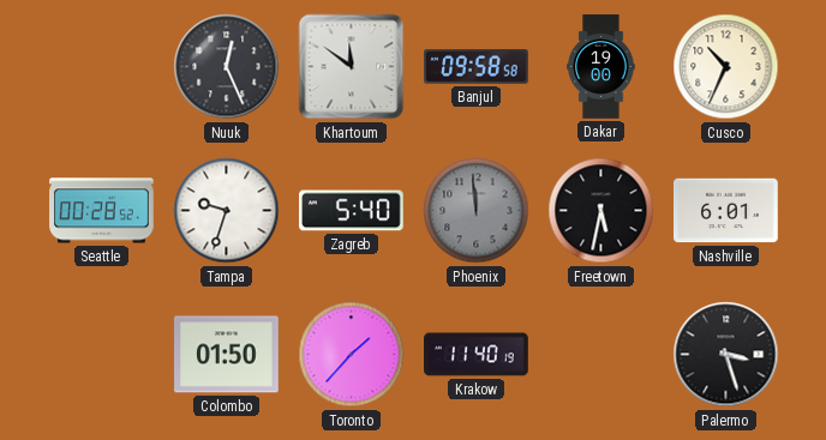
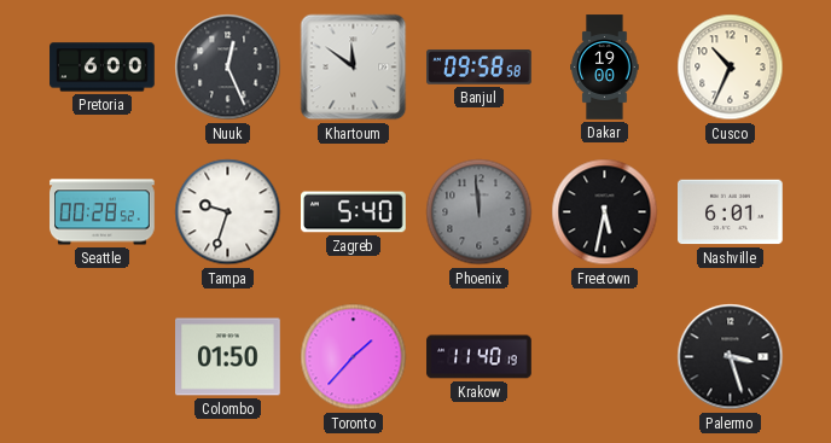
Pretoria: none -> 6:00 (103, 68)
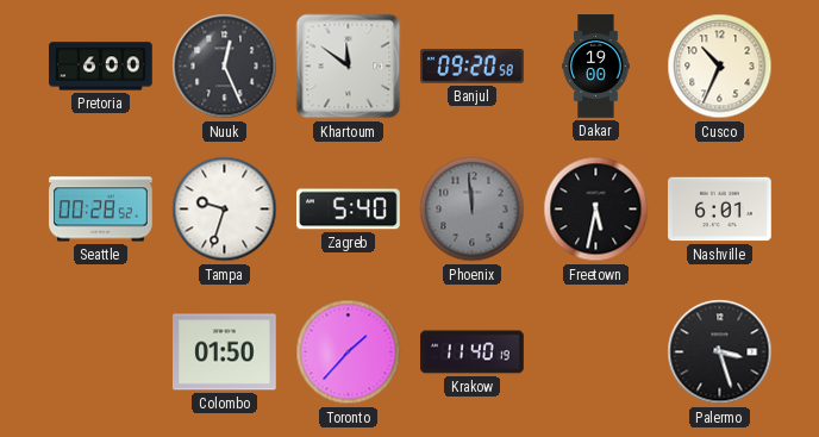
Banjul: 09:58 -> 09:20 (473, 67)
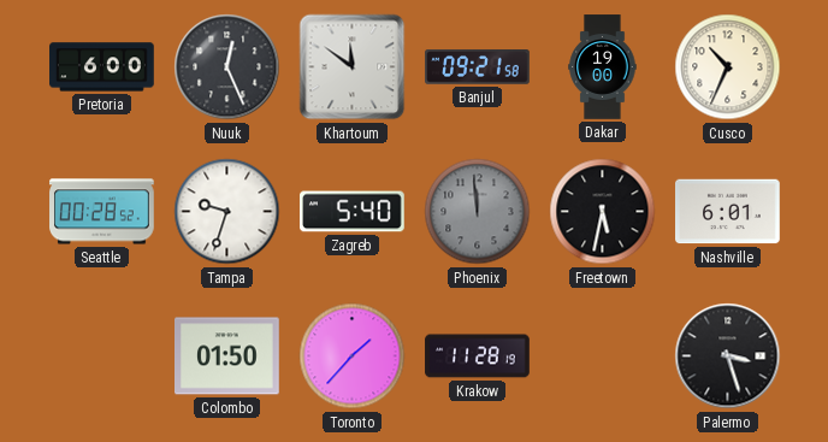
Banjul: 09:20 -> 09:21 (478, 67)
Krakow: 11:40 -> 11:28 (478, 356)
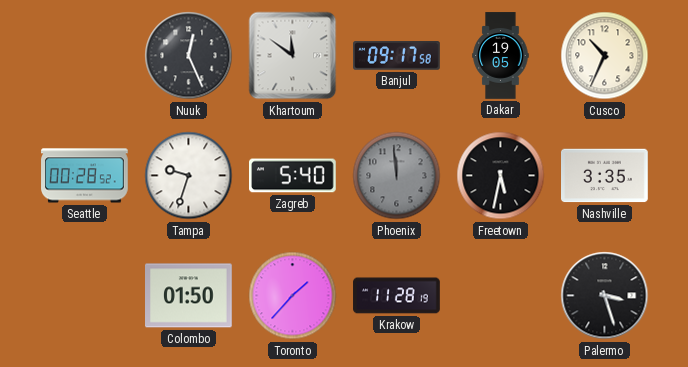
Pretoria: 6:00 -> none (102, 67)
Banjul: 09:21 -> 09:17 (397, 56)
Dakar: 19:00 -> 19:05 (501, 56)
Nashville: 6:01 -> 3:35 (605, 176)
